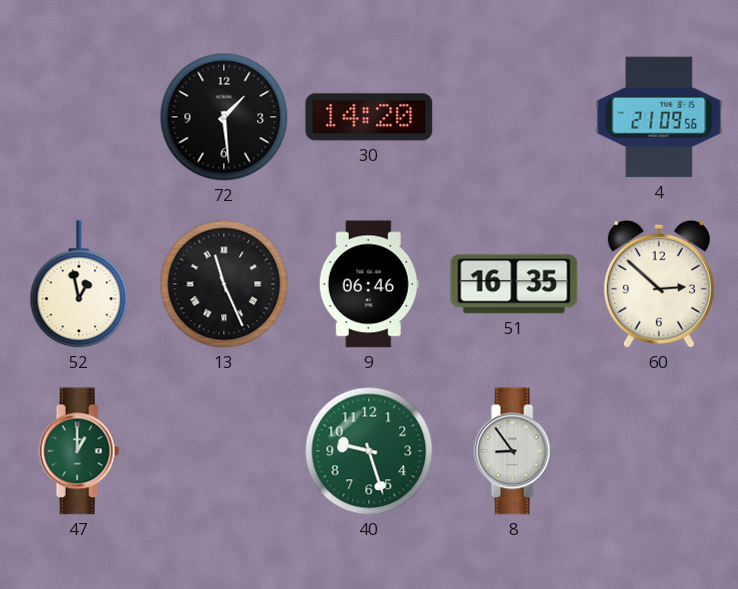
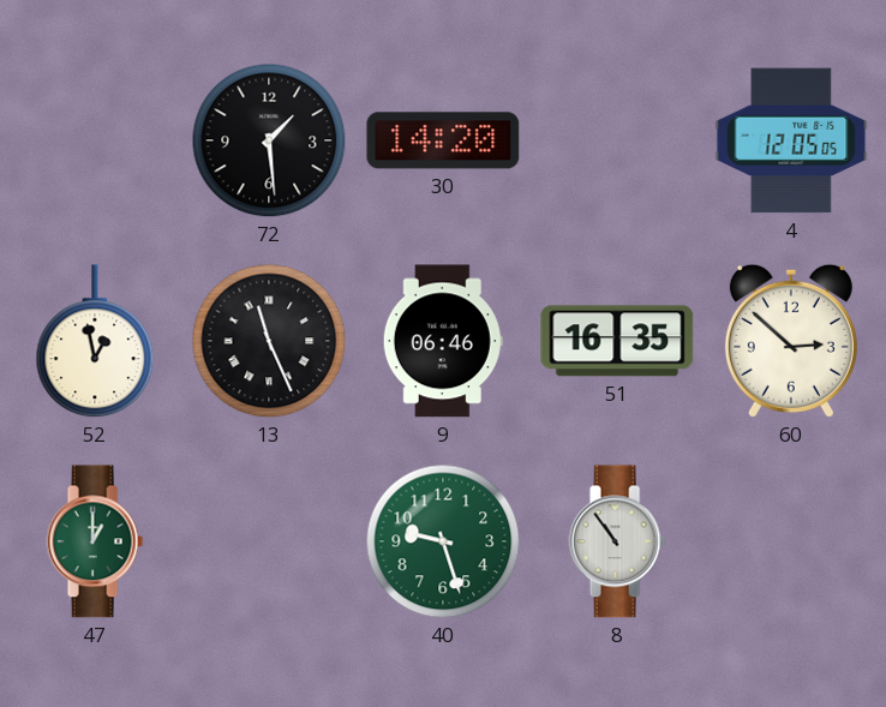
4: 21:09 -> 12:05 (791, 140)
8: 8:54 -> 10:54 (617, 541)
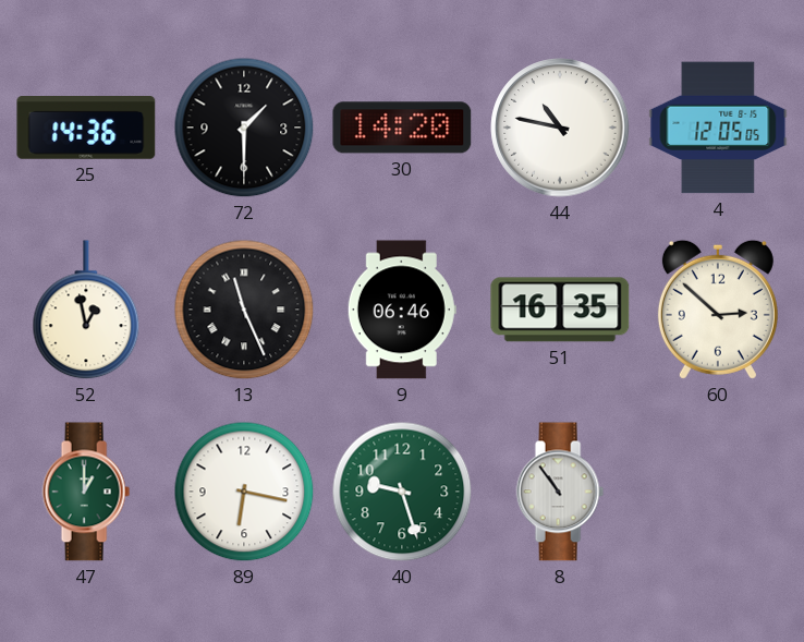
25: none -> 14:36 (86, 129)
72: 1:29 -> 1:30 (244, 128)
44: none -> 10:47 (560, 128)
89: none -> 6:17 (244, 492)
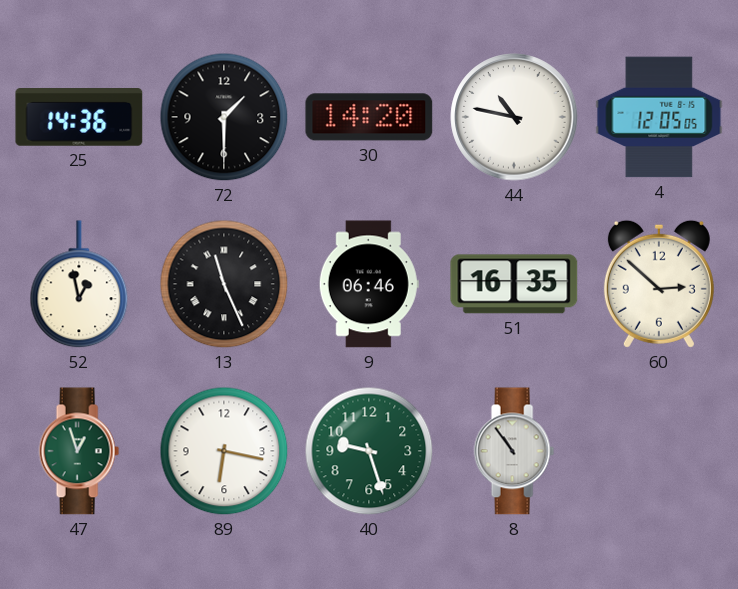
47: 1:00 -> 12:57 (79, 451)
